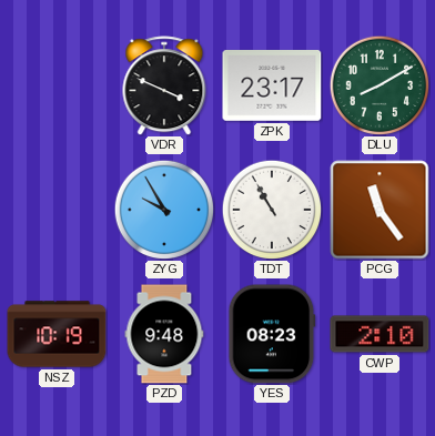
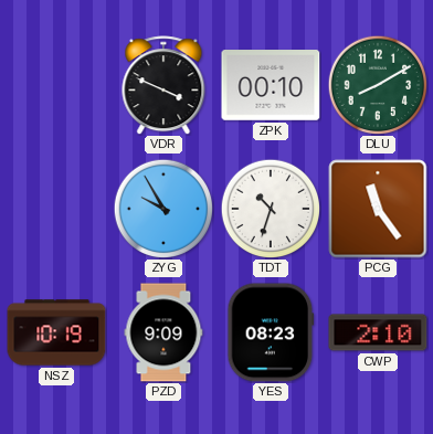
ZPK: 23:17 -> 00:10 (271, 86)
TDT: 10:55 -> 10:33 (271, 209)
PZD: 9:48 -> 9:09 (163, 332)
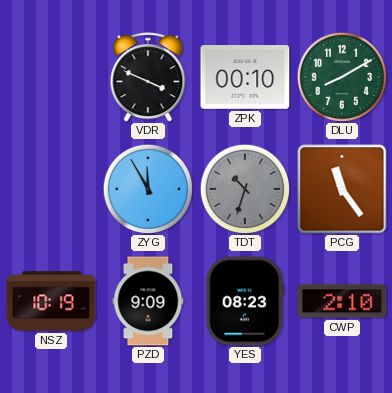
ZYG: 9:55 -> 11:55 (148, 189)
TDT dial: white -> grey (245, 189)
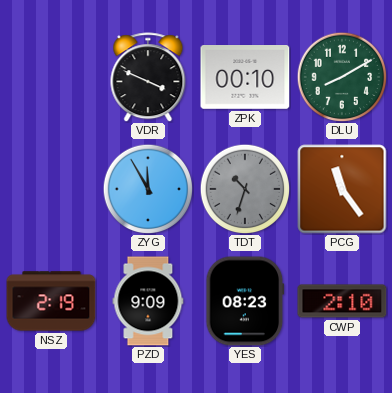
NSZ: 10:19 -> 2:19 (51, 301)
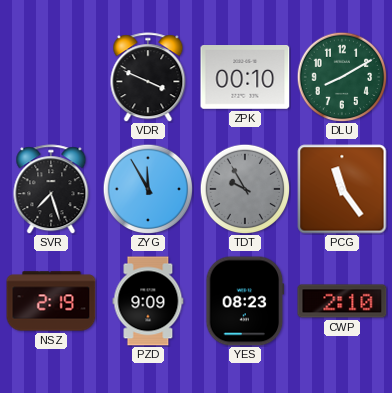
SVR: none -> 7:27 (51, 189)
TDT: 10:33 -> 9:55 (245, 189)
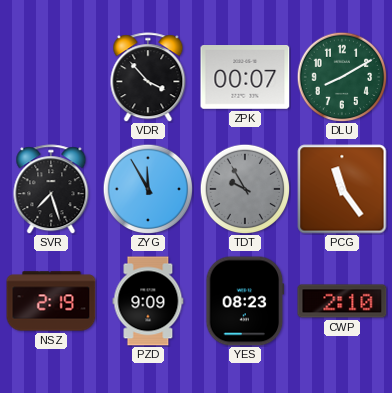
VDR: 3:49 -> 3:53 (148, 77)
ZPK: 00:10 -> 00:07 (245, 78)
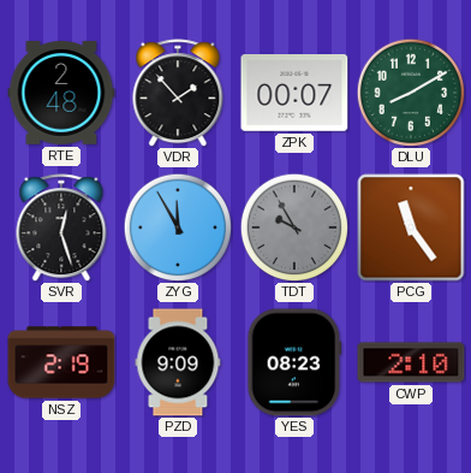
RTE: none -> 2:48 (61, 93)
VDR: 3:53 -> 1:53 (178, 93)
SVR: 7:27 -> 12:27 (61, 227)
